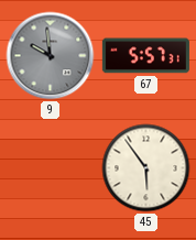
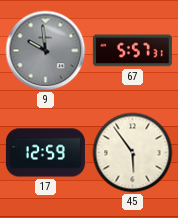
17: none -> 12:59 (45, 153)
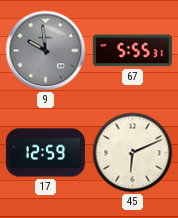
67: 5:57 -> 5:55 (132, 51)
45: 5:54 -> 6:11 (133, 153)
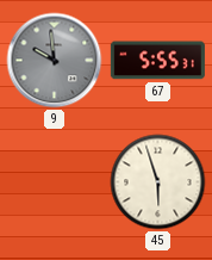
17: 12:59 -> none (45, 153)
45: 6:11 -> 5:57 (158, 182)
